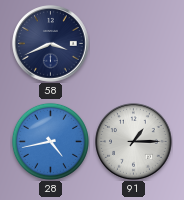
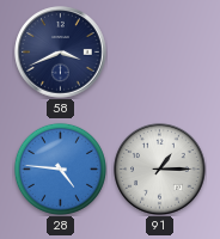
28: 4:43 -> 4:46 (60, 168)
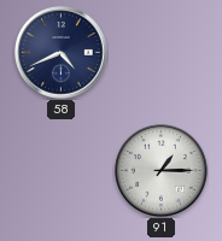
58: 3:41 -> 4:41 (62, 53)
28: 4:46 -> none (60, 168)
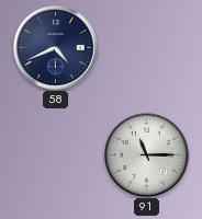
91: 1:15 -> 11:15 (147, 155)
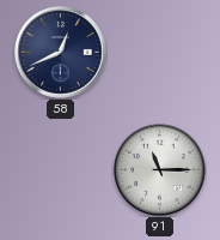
58: 4:41 -> 12:41 (61, 53)
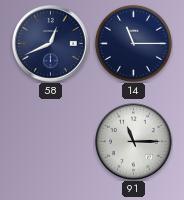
14: none -> 11:15 (133, 43)
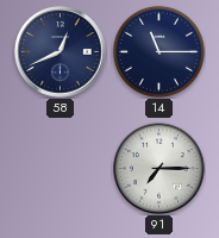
91: 11:15 -> 7:15 (159, 169)
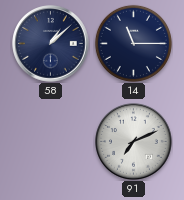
58: 12:41 -> 1:08 (51, 44)
91: 7:15 -> 7:11 (134, 142)
